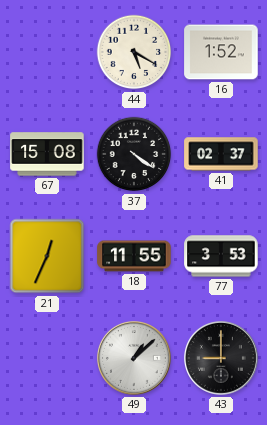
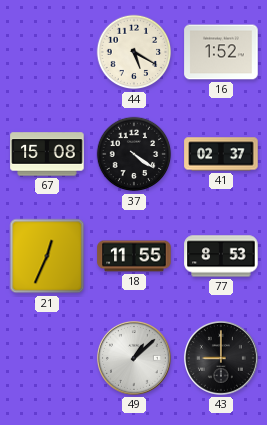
77: 3:53 -> 8:53 (221, 256)
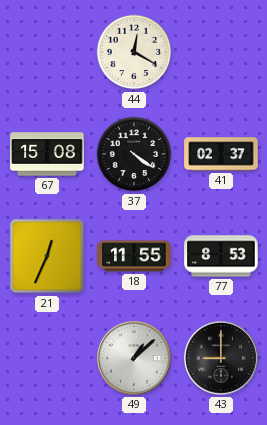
44: 5:20 -> 12:20 (134, 52)
16: 1:52 -> none (221, 52)
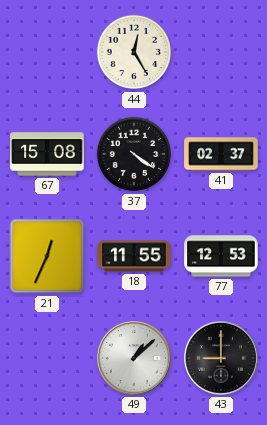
44: 12:20 -> 12:25 (134, 52)
77: 8:53 -> 12:53 (221, 256)
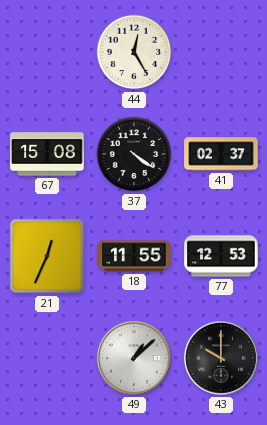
43: 9:00 -> 10:00 (221, 358)
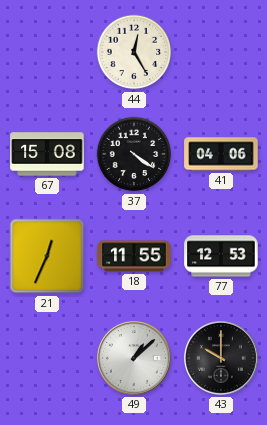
41: 02:37 -> 04:06 (221, 154)
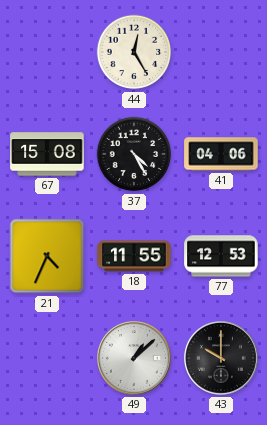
37: 4:21 -> 4:25 (134, 154)
21: 12:34 -> 4:34 (47, 256)
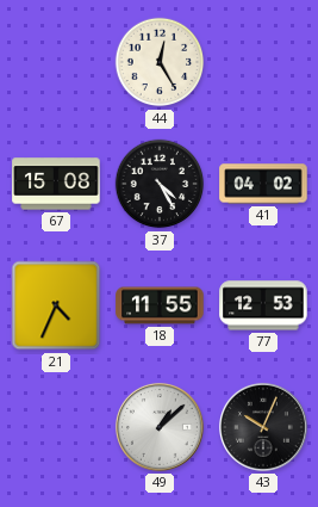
41: 04:06 -> 04:02 (263, 184)
43: 10:00 -> 10:04 (263, 427)
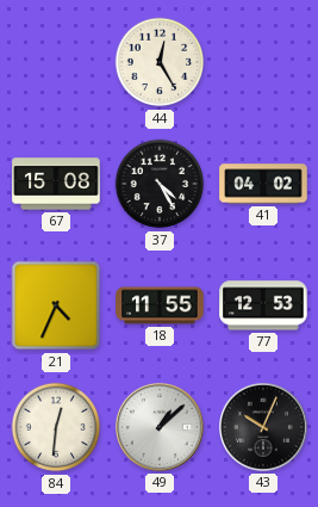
84: none -> 12:31 (56, 427)
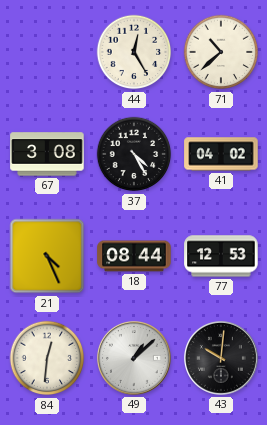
71: none -> 10:38 (221, 52)
67: 15:08 -> 3:08 (47, 154)
21: 4:34 -> 4:26 (47, 256)
18: 11:55 -> 08:44 (134, 256)
43: 10:04 -> 10:01 (221, 358)
